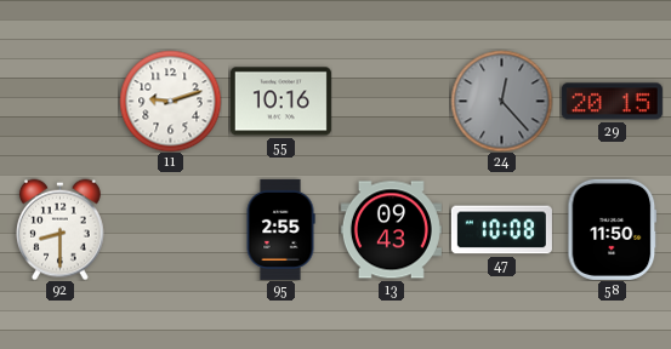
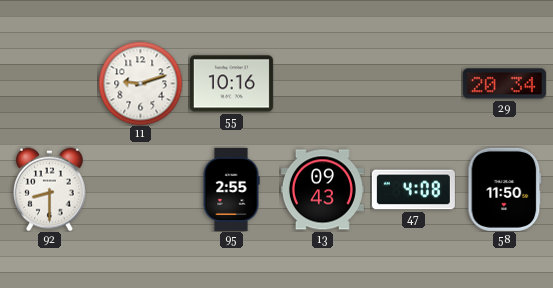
24: 12:23 -> none (501, 101)
29: 20:15 -> 20:34 (504, 84)
47: 10:08 -> 4:08 (413, 190)
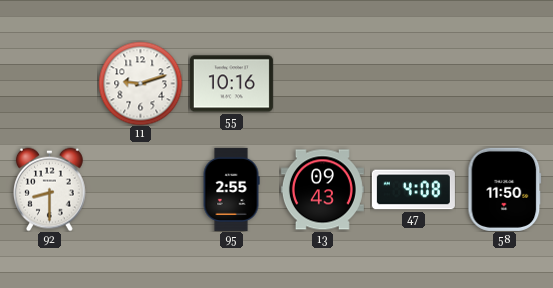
29: 20:34 -> none (504, 84)
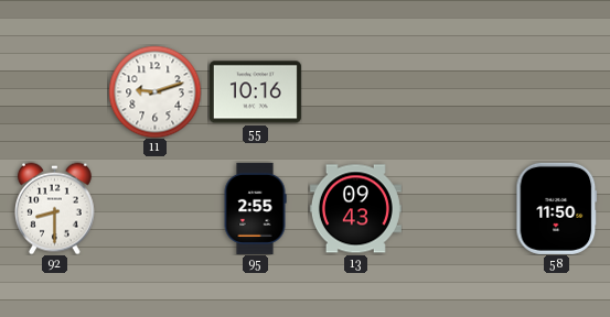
47: 4:08 -> none (413, 190)
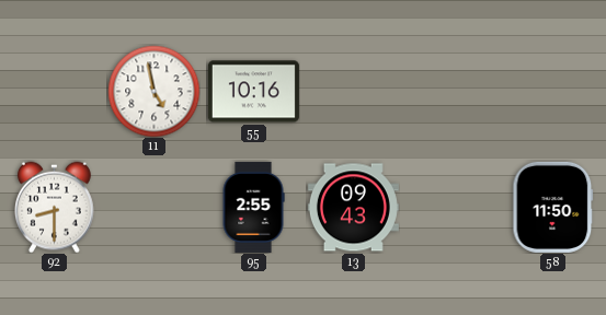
11: 9:12 -> 4:58 (153, 91)
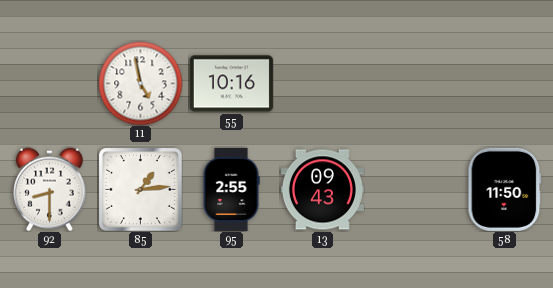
85: none -> 1:14 (141, 190)
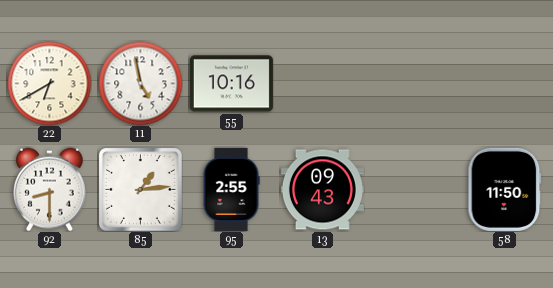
22: none -> 6:40 (49, 83)
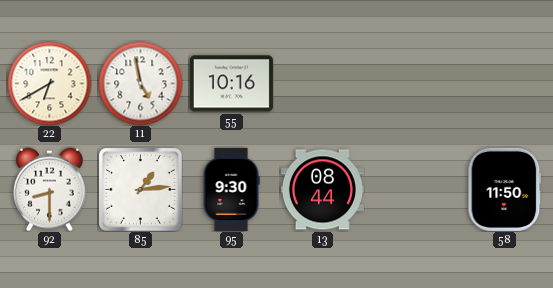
95: 2:55 -> 9:30 (231, 189)
13: 09:43 -> 08:44 (322, 190)
